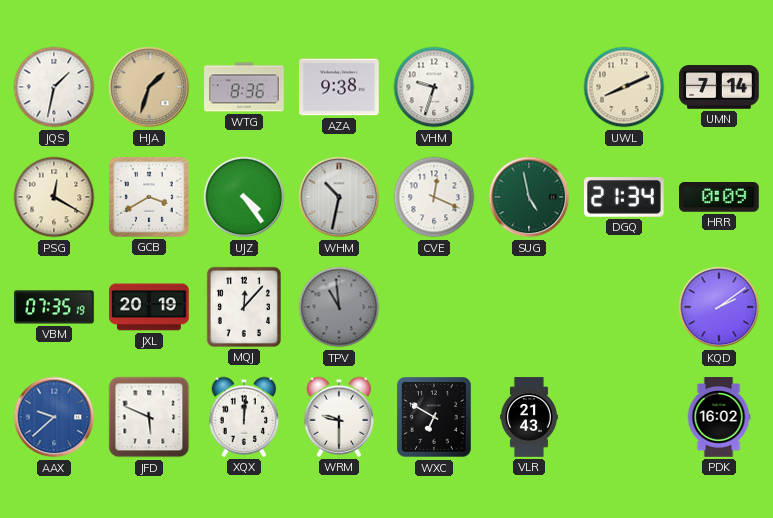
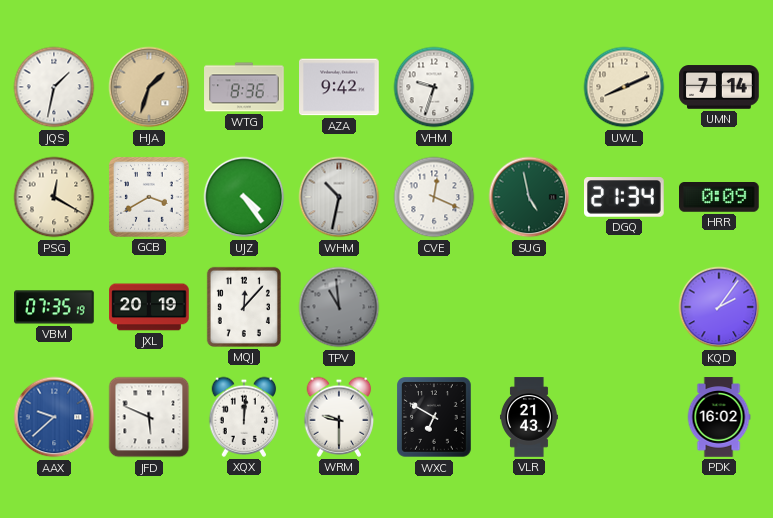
AZA: 9:38 -> 9:42 (339, 87)
KQD: 2:09 -> 2:06 (719, 307)
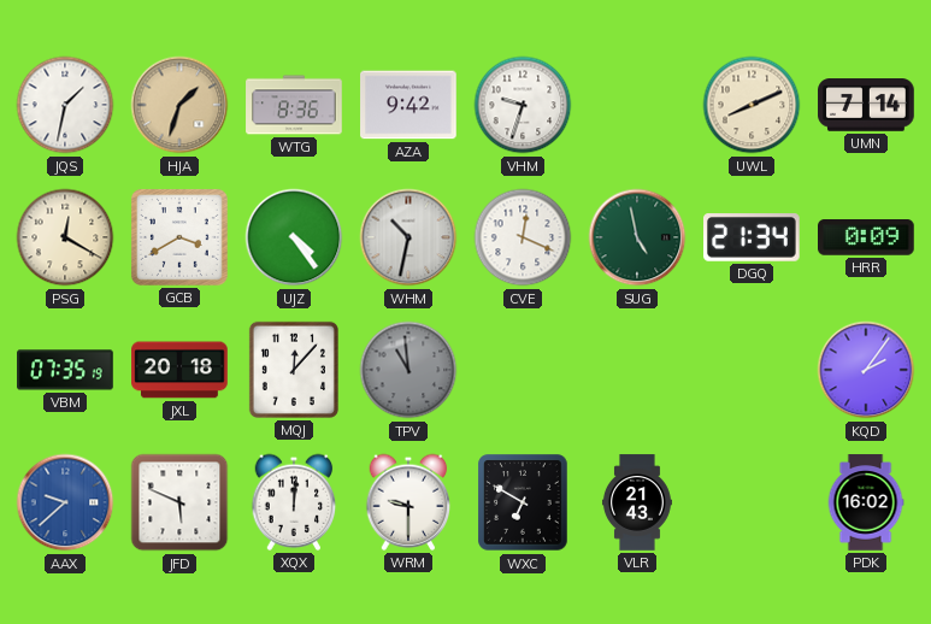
JXL: 20:19 -> 20:18 (179, 370)
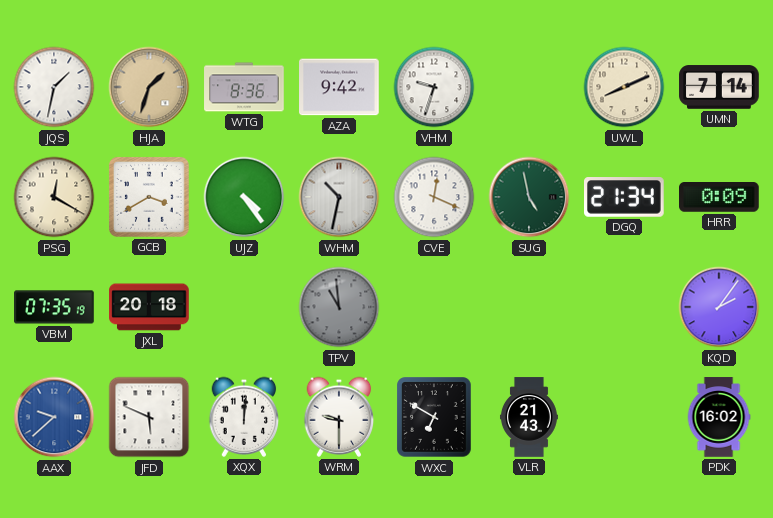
MQJ: 12:07 -> none (294, 370)
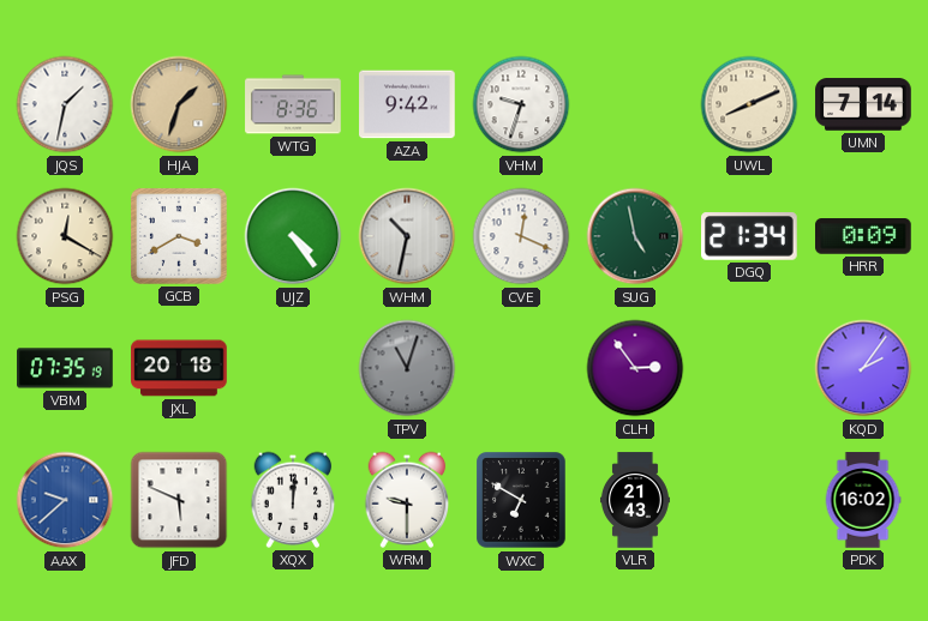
TPV: 10:59 -> 11:03 (407, 368)
CLH: none -> 2:54 (635, 368)
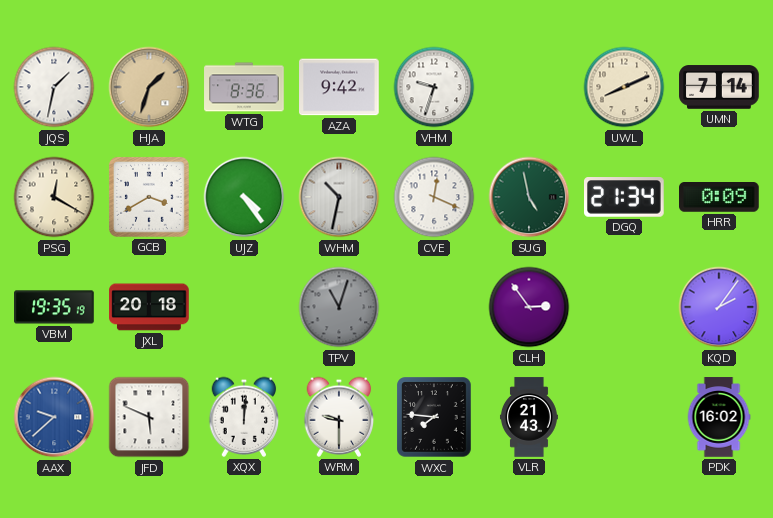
VBM: 07:35 -> 19:35 (54, 307)
WXC: 6:50 -> 7:46 (434, 417)
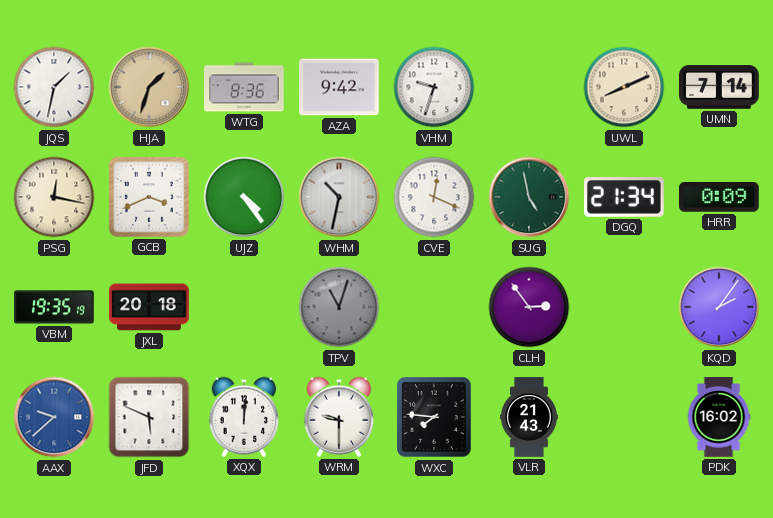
PSG: 12:20 -> 12:17 (54, 197)
GCB: 3:40 -> 3:41 (149, 197)
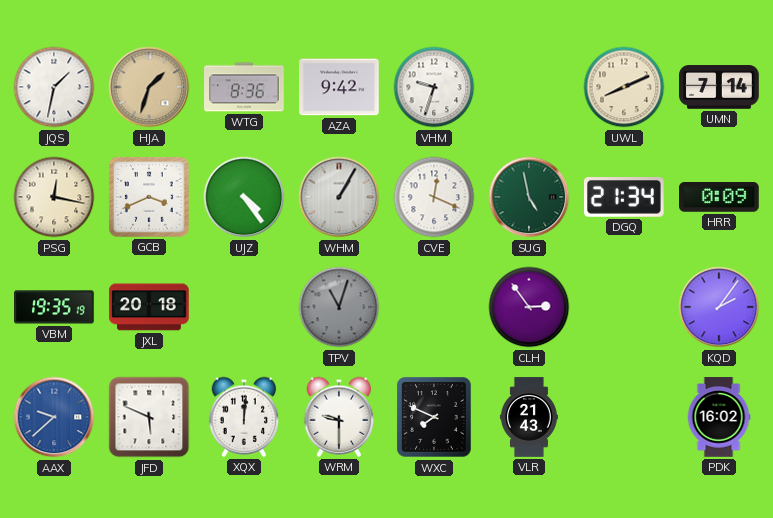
WHM: 10:32 -> 1:05 (339, 197)
WXC: 7:46 -> 7:49 (434, 417)
